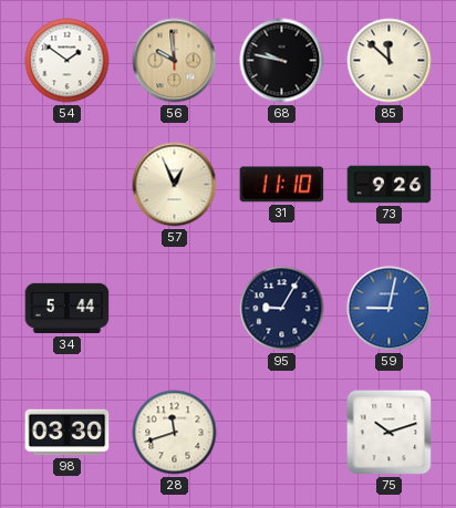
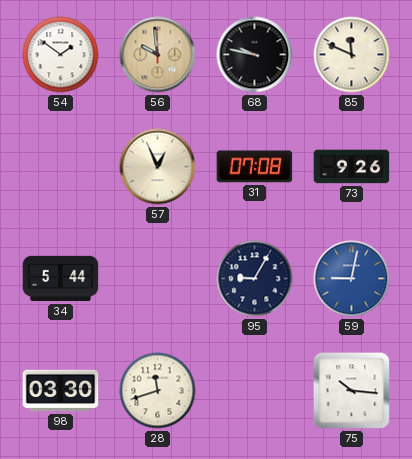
85: 11:52 -> 11:49 (352, 55)
31: 11:10 -> 07:08 (255, 167)
75: 10:12 -> 10:16 (352, 391)
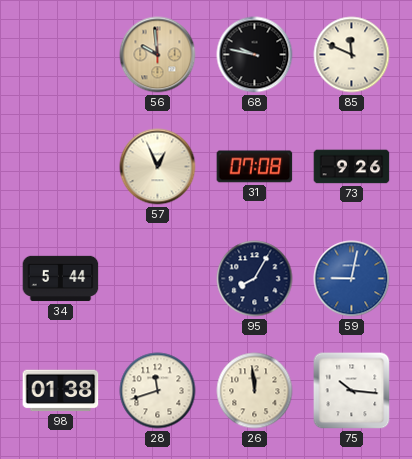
54: 1:51 -> none (61, 55)
95: 9:05 -> 8:05 (255, 279)
98: 03:30 -> 01:38 (61, 391)
26: none -> 11:59 (255, 391)
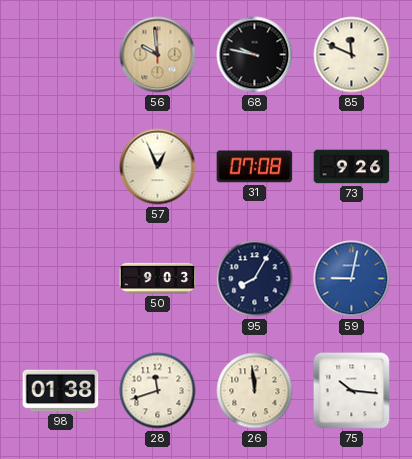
34: 5:44 -> none (61, 279)
50: none -> 9:03 (158, 278)
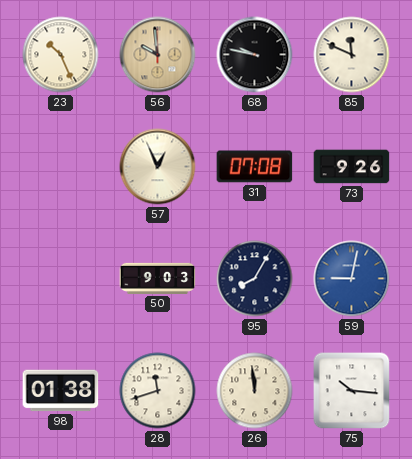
23: none -> 10:26 (61, 55)
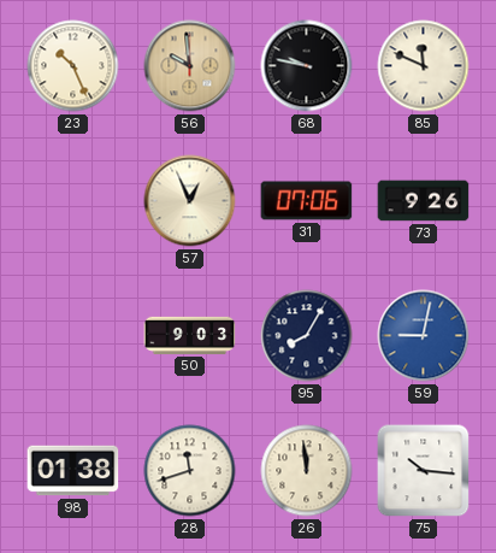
31: 07:08 -> 07:06 (307, 201)
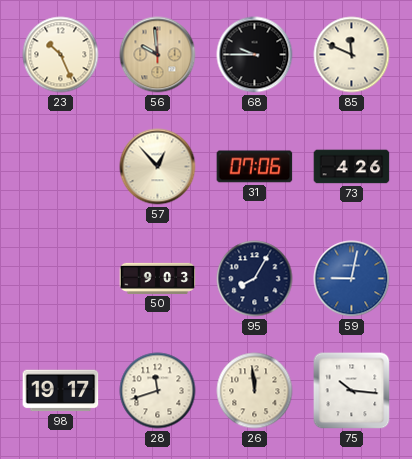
68: 9:47 -> 9:45 (255, 55)
57: 12:56 -> 12:53 (158, 167)
73: 9:26 -> 4:26 (352, 167)
98: 01:38 -> 19:17 (61, 391)
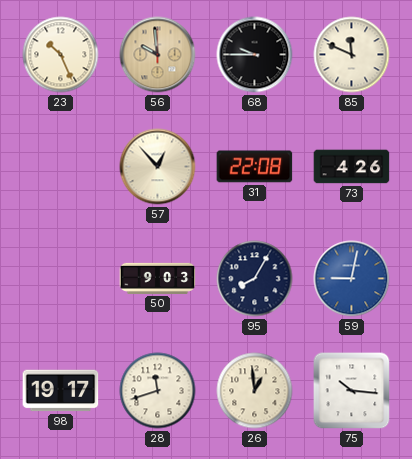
31: 07:06 -> 22:08 (255, 167)
26: 11:59 -> 12:59 (255, 391)
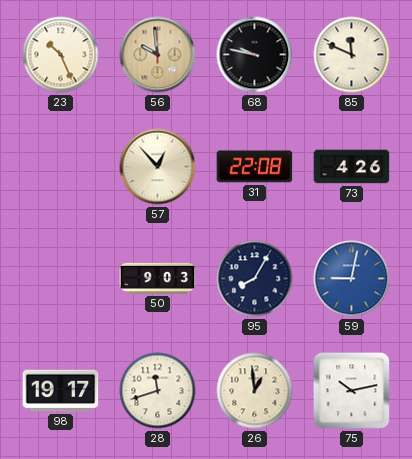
68: 9:45 -> 9:47 (255, 55)
75: 10:16 -> 10:13 (352, 391)
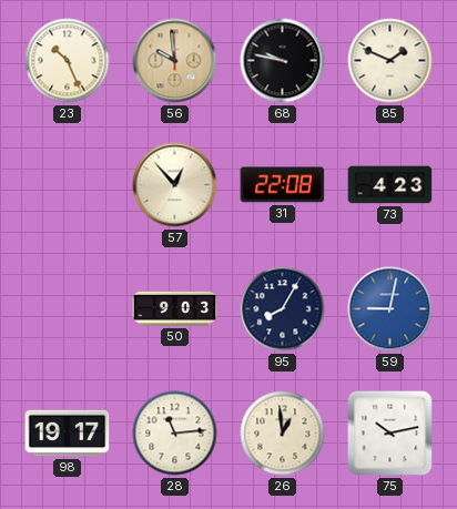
85: 11:49 -> 1:49 (390, 61)
73: 4:26 -> 4:23 (390, 185)
28: 11:42 -> 11:14 (175, 434)
